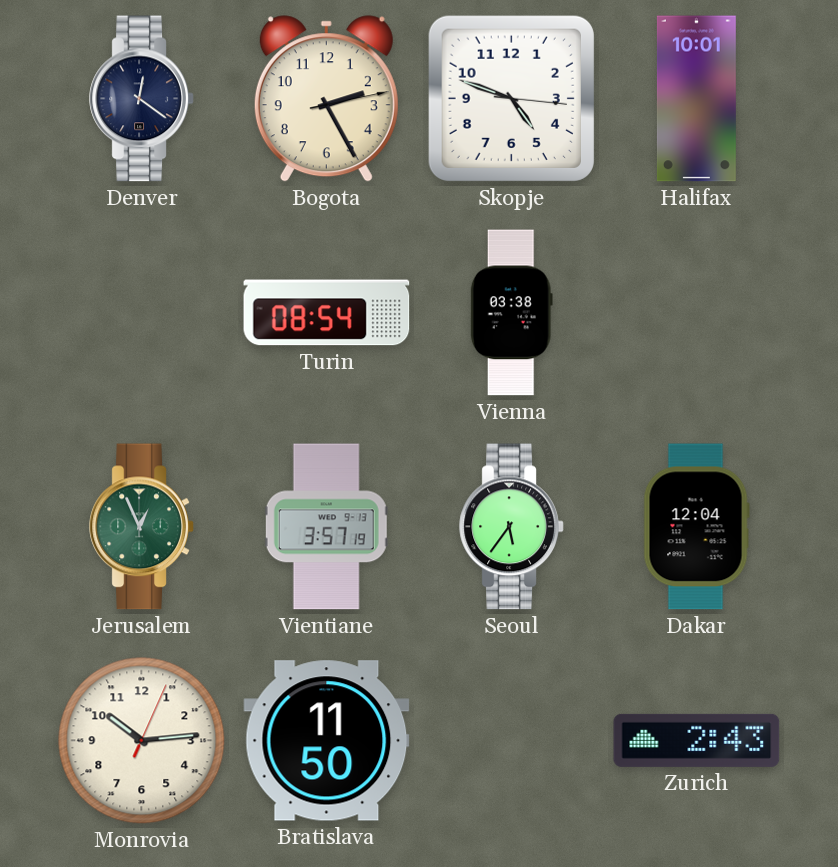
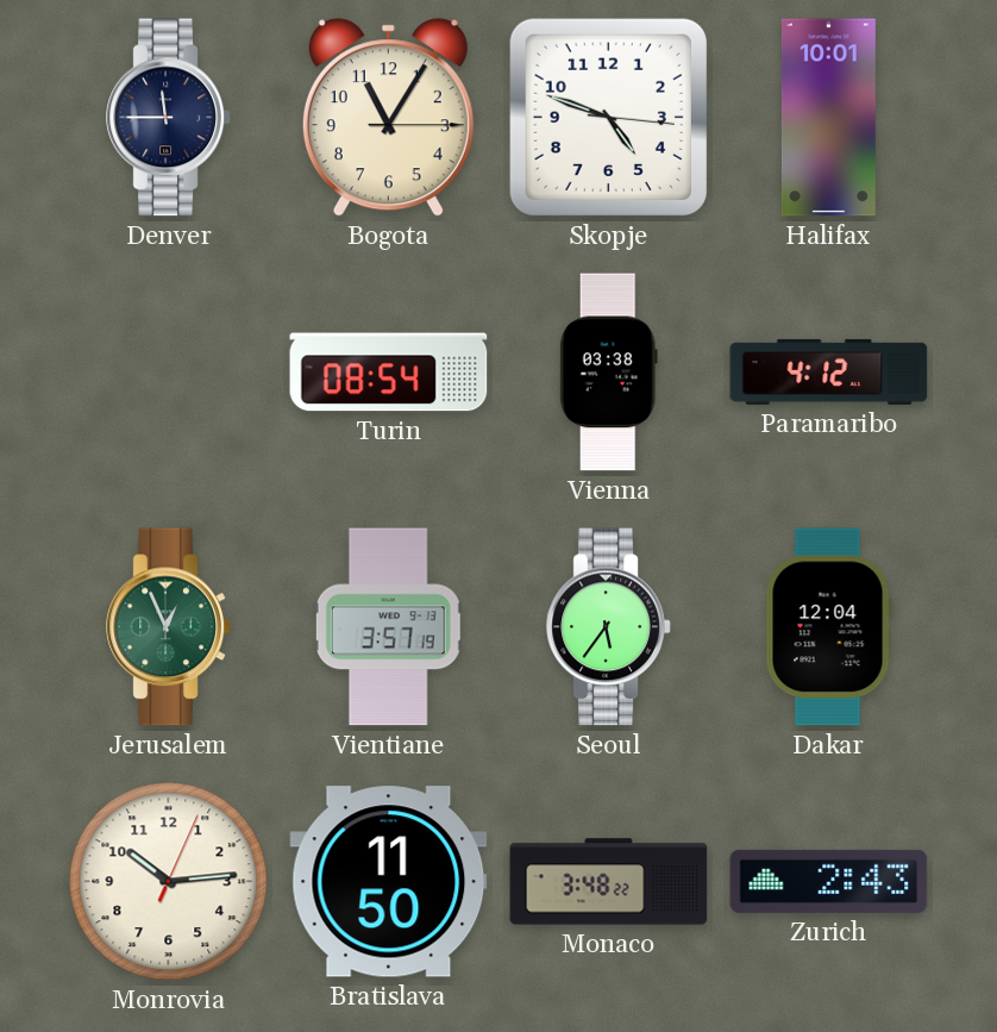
Denver: 12:21 -> 11:45 (169, 118)
Bogota: 2:25 -> 11:05 (388, 118)
Paramaribo: none -> 4:12 (829, 371)
Monaco: none -> 3:48 (609, 882)
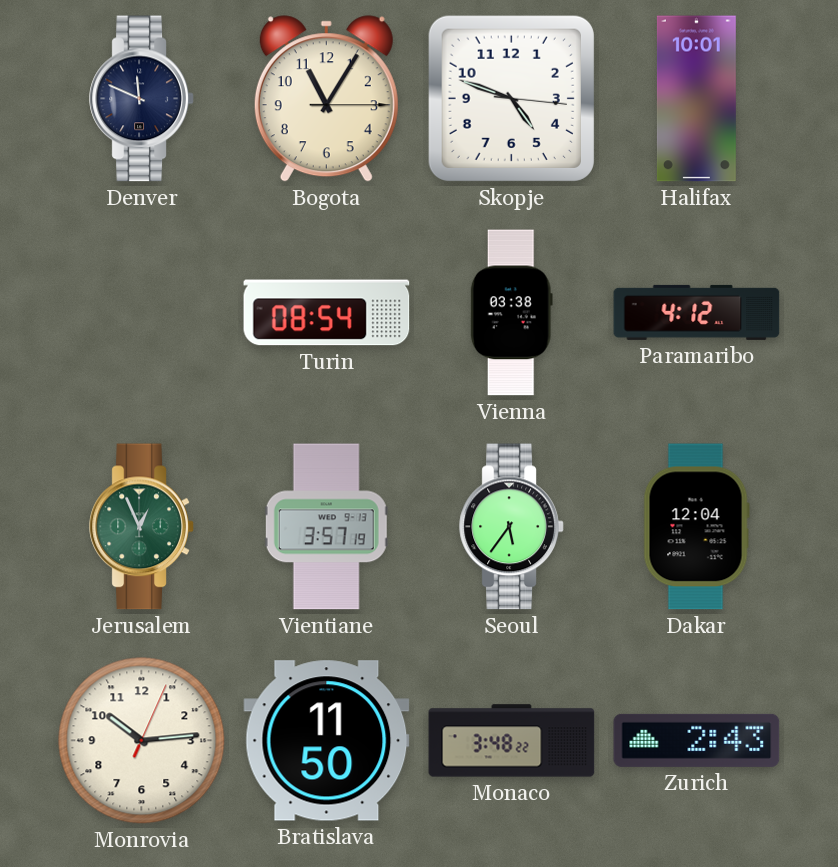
Denver: 11:45 -> 11:49 (142, 99)
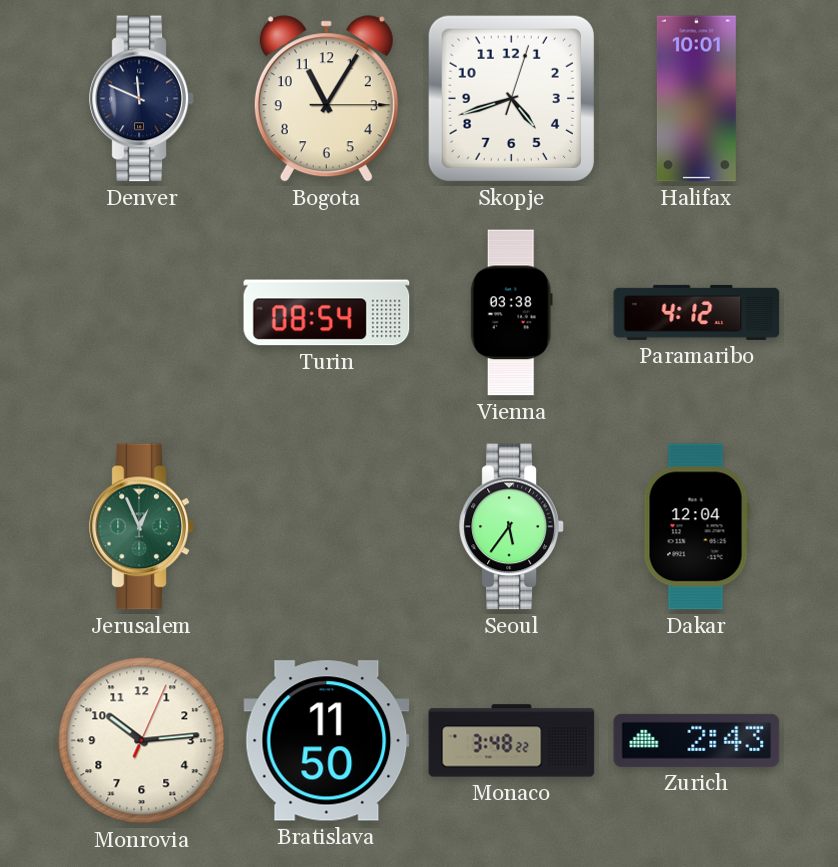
Skopje: 4:48 -> 4:42 (511, 98)
Vientiane: 3:57 -> none (326, 527)
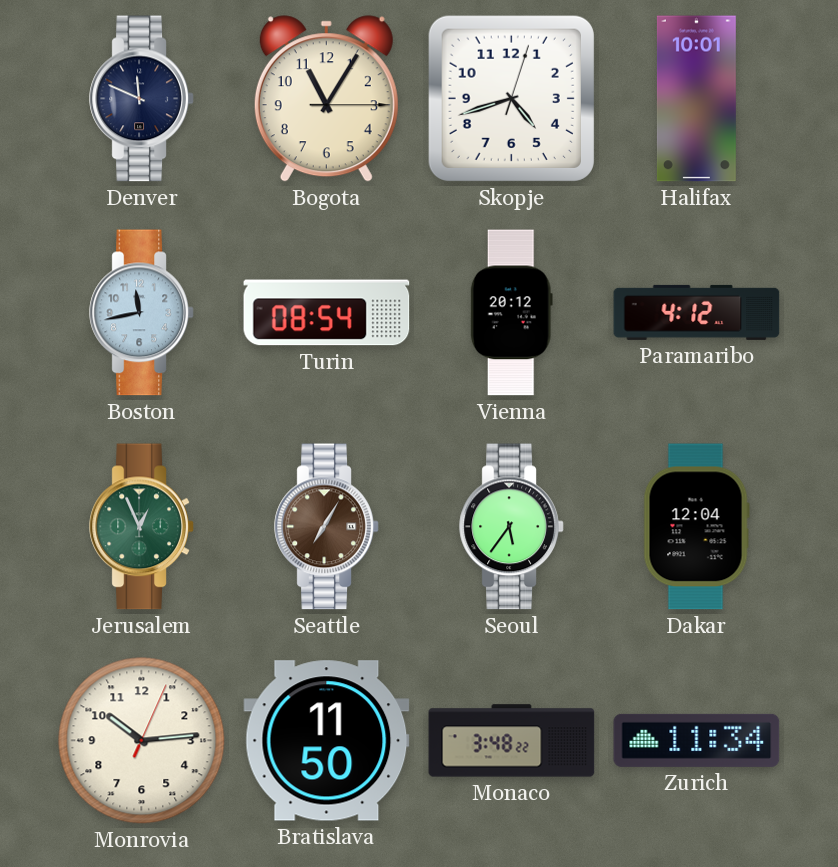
Boston: none -> 11:43 (142, 313)
Vienna: 03:38 -> 20:12 (511, 313)
Seattle: none -> 7:05 (327, 527)
Zurich: 2:43 -> 11:34 (697, 740)
